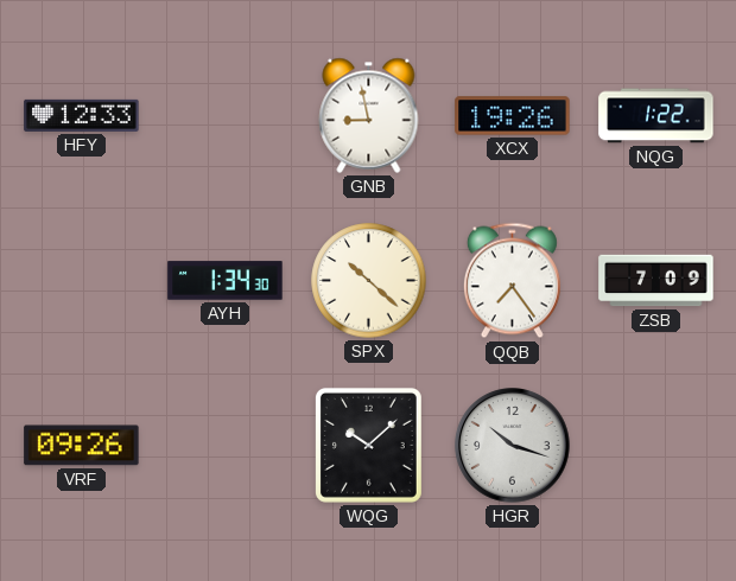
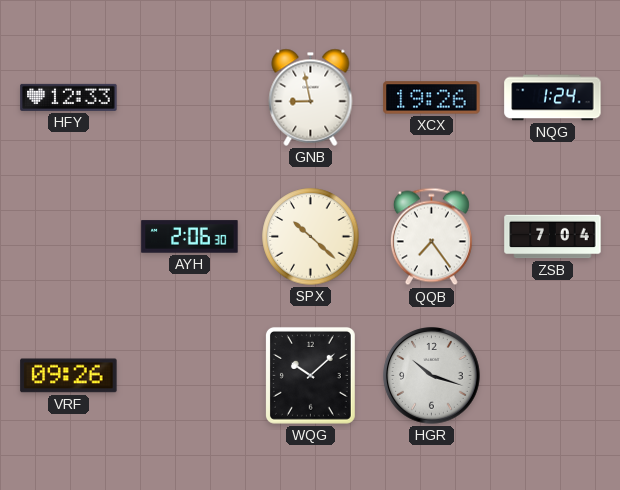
NQG: 1:22 -> 1:24 (553, 98)
AYH: 1:34 -> 2:06 (190, 237)
ZSB: 7:09 -> 7:04 (553, 237)
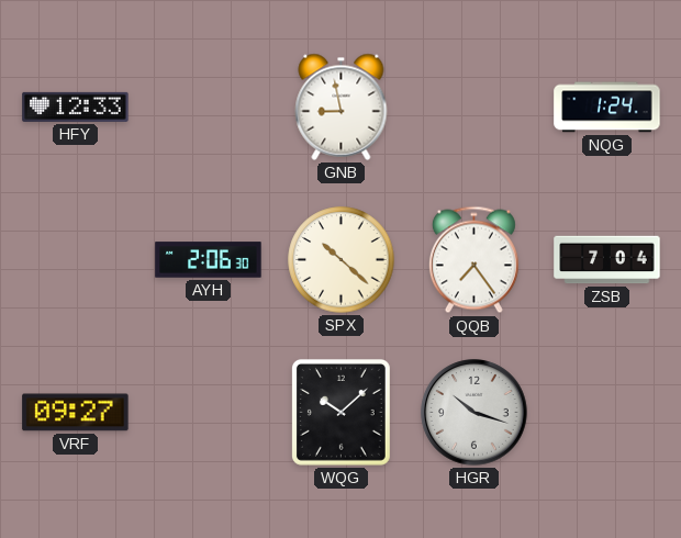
XCX: 19:26 -> none (432, 98)
VRF: 09:26 -> 09:27 (76, 413)
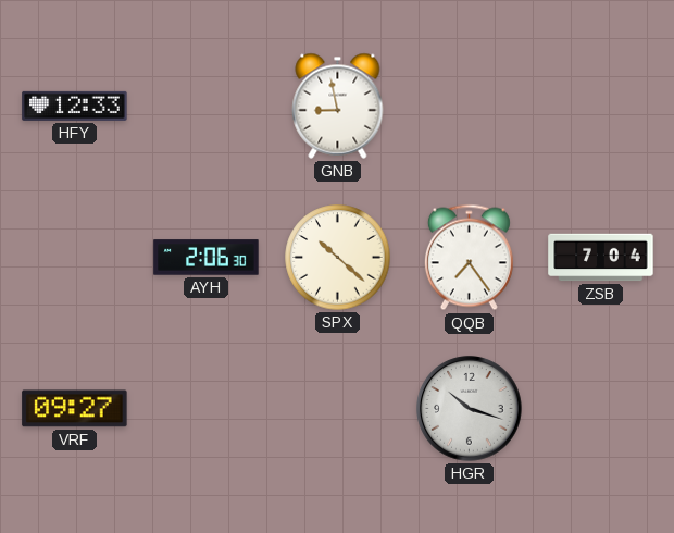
NQG: 1:24 -> none (607, 108)
WQG: 10:08 -> none (340, 412)
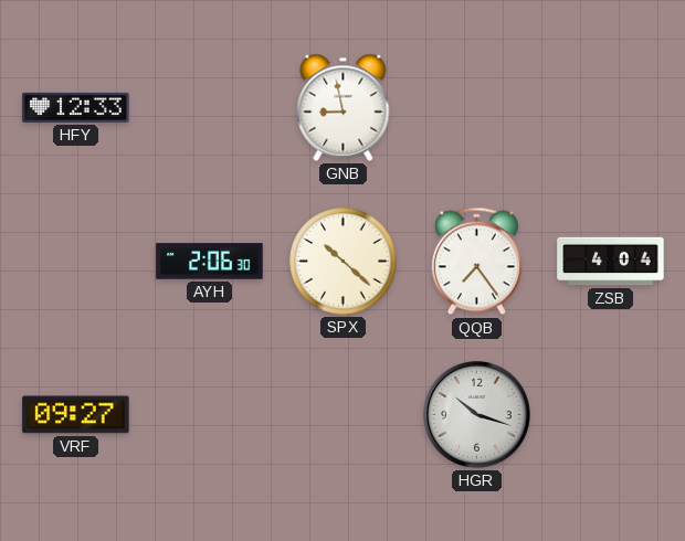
ZSB: 7:04 -> 4:04 (611, 262)
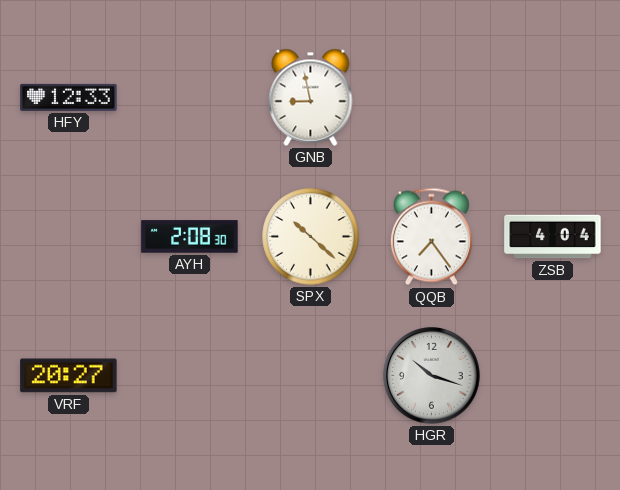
AYH: 2:06 -> 2:08 (190, 237)
VRF: 09:27 -> 20:27 (69, 376)
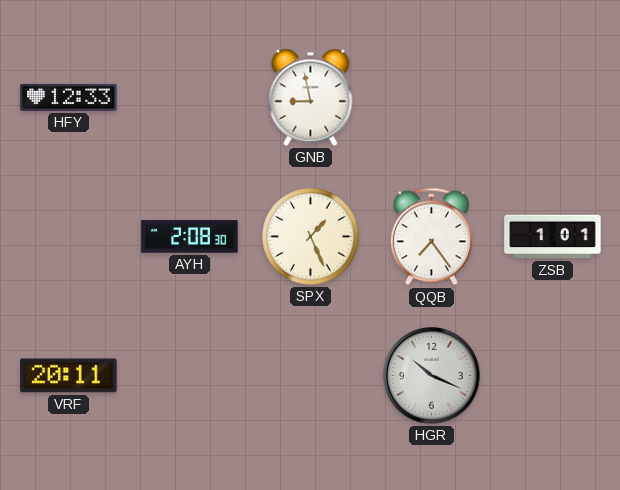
SPX: 10:22 -> 1:26 (311, 237)
ZSB: 4:04 -> 1:01 (553, 237)
VRF: 20:27 -> 20:11 (69, 376)
HGR: 10:18 -> 10:19 (432, 376)
